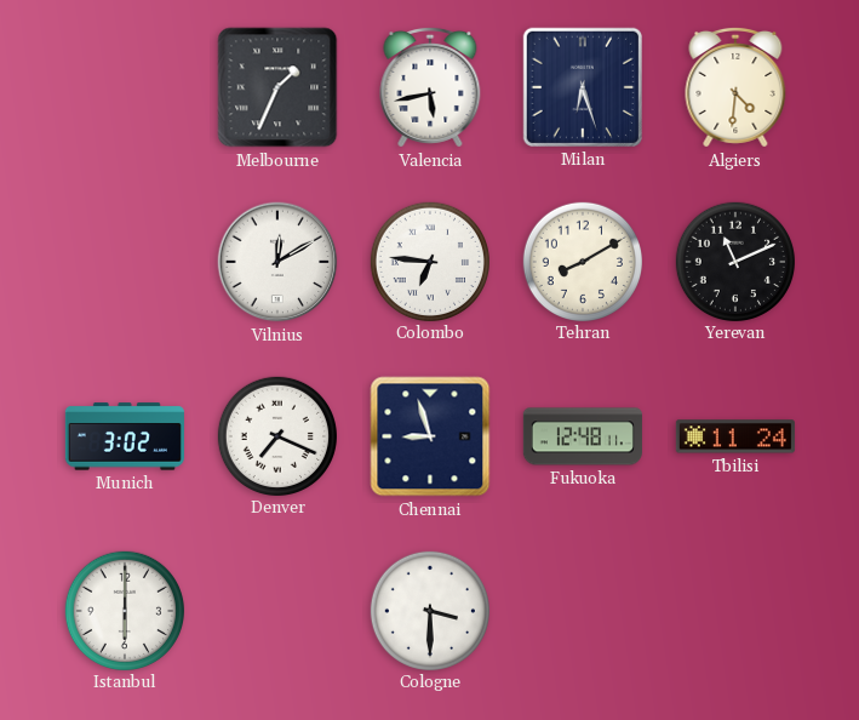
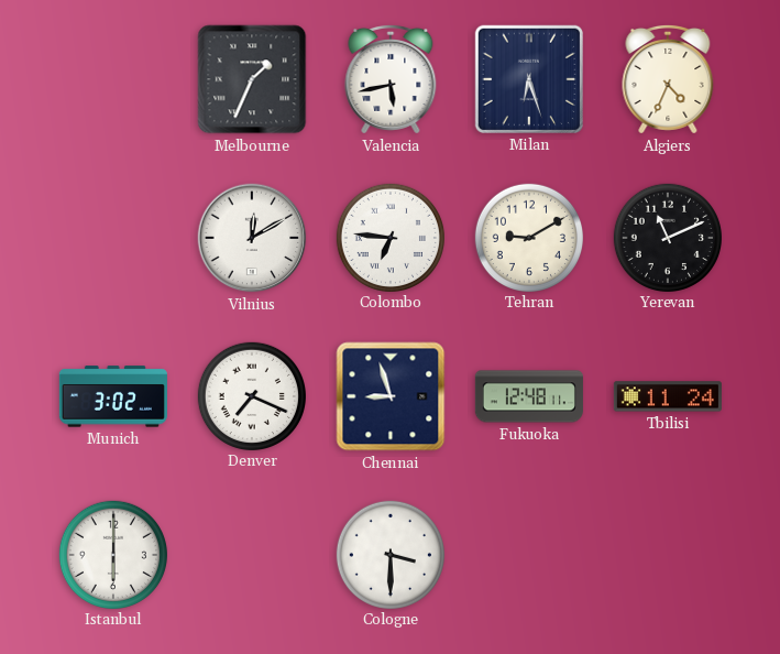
Algiers: 4:31 -> 4:34 (668, 79)
Tehran: 8:10 -> 9:10 (528, 237)
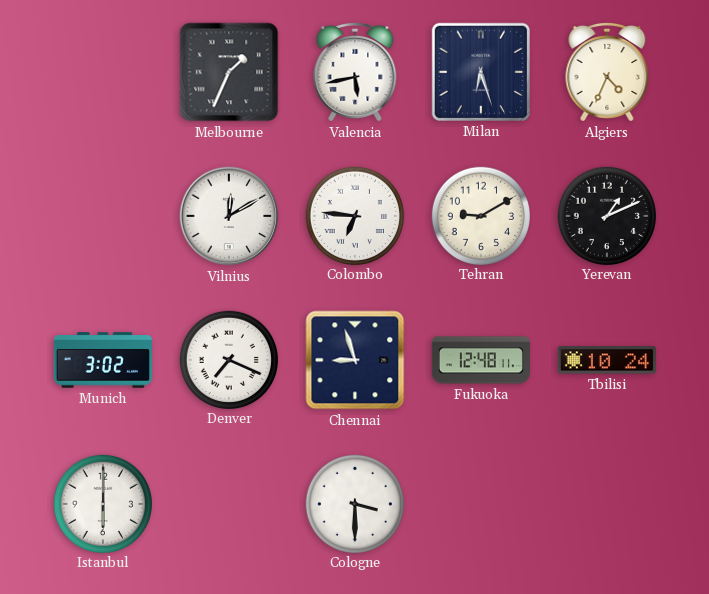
Yerevan: 11:11 -> 1:11 (606, 215)
Tbilisi: 11:24 -> 10:24 (607, 360)
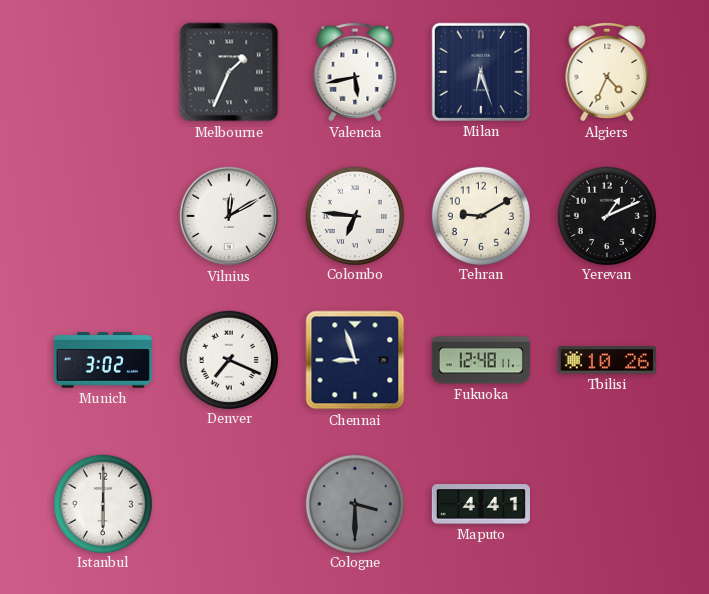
Tbilisi: 10:24 -> 10:26 (607, 360)
Cologne dial: white -> grey (354, 503)
Maputo: none -> 4:41 (481, 504)
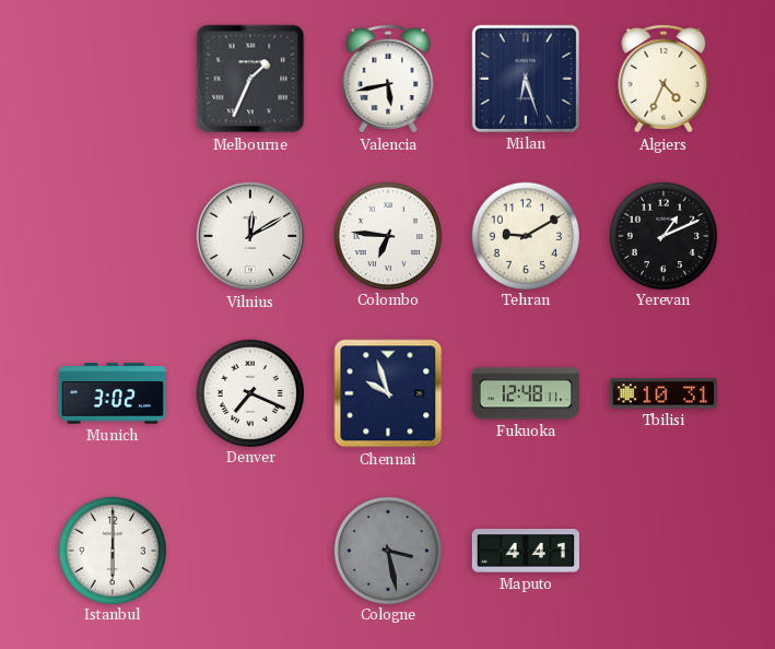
Chennai: 8:57 -> 9:57 (388, 393)
Tbilisi: 10:26 -> 10:31 (664, 393)
Cologne: 3:30 -> 3:28 (387, 550)
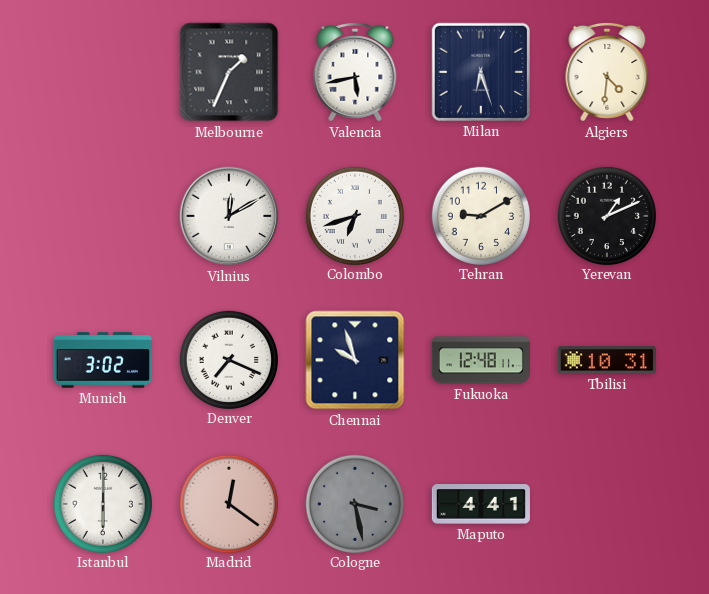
Algiers: 4:34 -> 4:31 (607, 72)
Colombo: 6:46 -> 6:42 (354, 215)
Madrid: none -> 12:21 (228, 503)
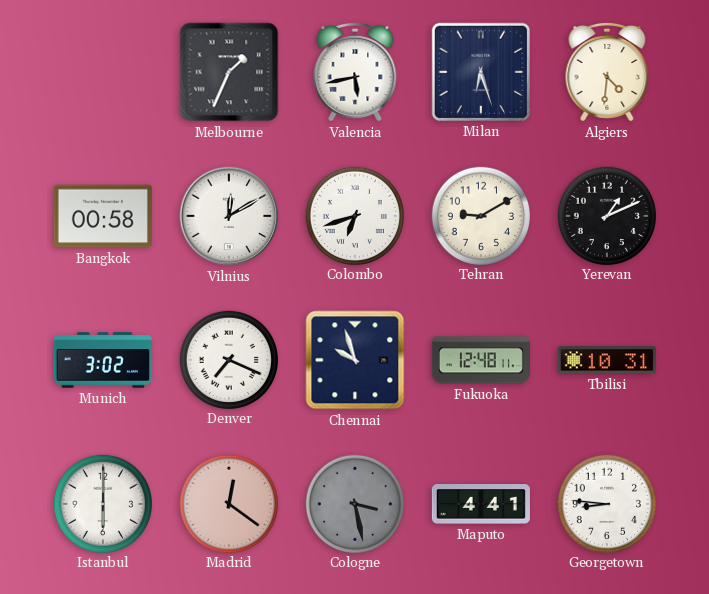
Bangkok: none -> 00:58 (103, 216)
Georgetown: none -> 8:46 (606, 503)
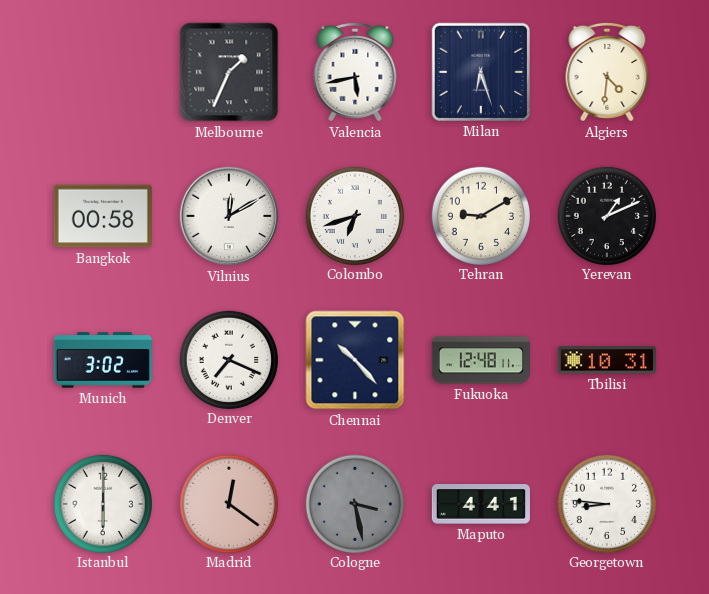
Chennai: 9:57 -> 10:23 (355, 360)
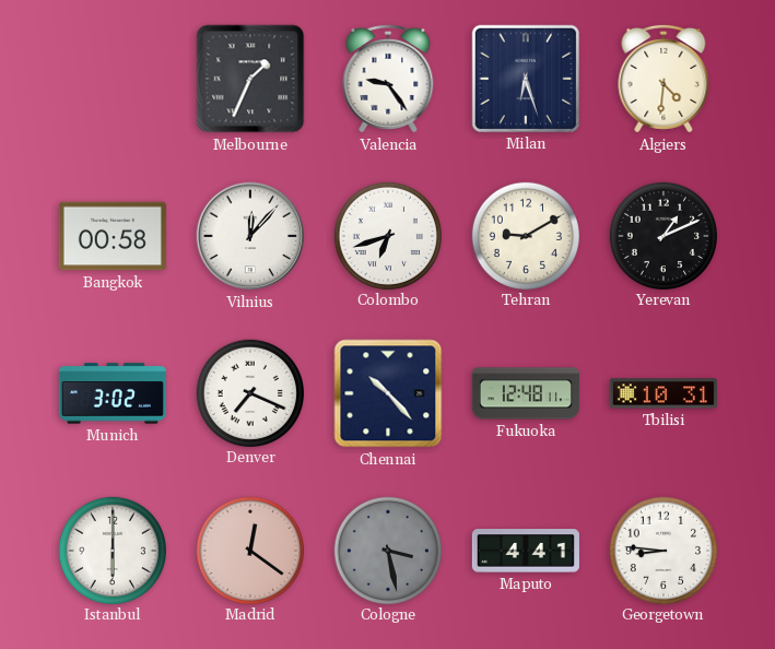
Valencia: 5:43 -> 9:24 (388, 79)
Vilnius: 12:10 -> 12:07 (250, 236)
